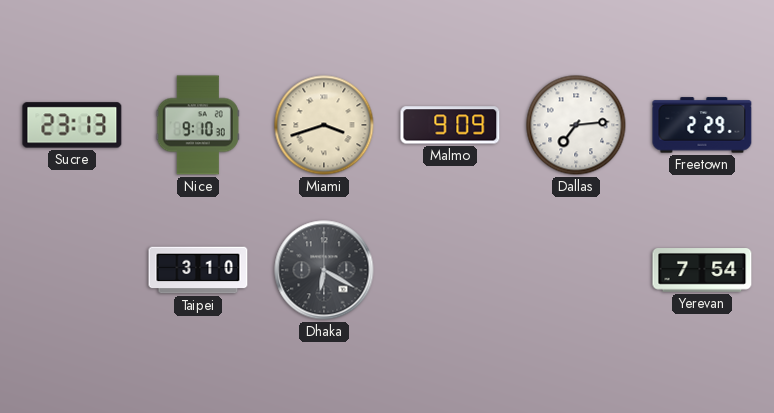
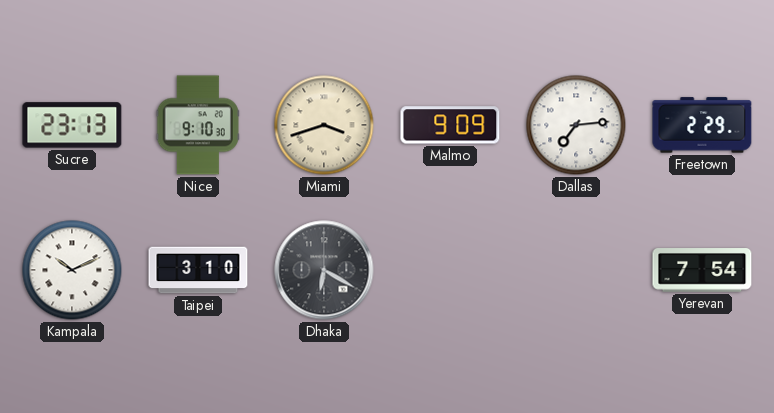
Kampala: none -> 10:11 (72, 270)
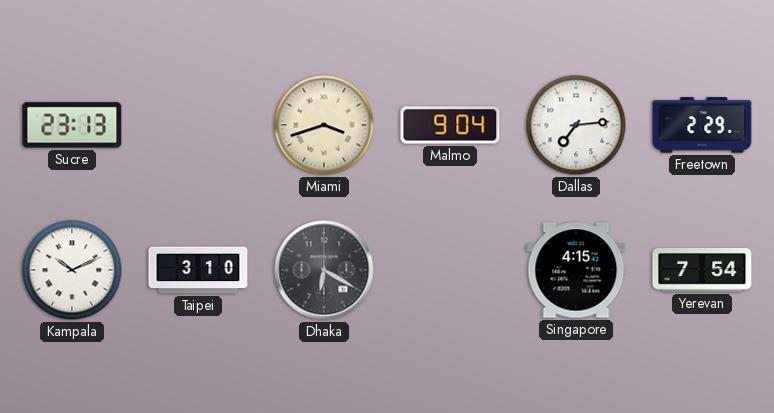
Nice: 9:10 -> none (198, 125)
Malmo: 9:09 -> 9:04 (450, 125)
Singapore: none -> 4:15 (576, 270)
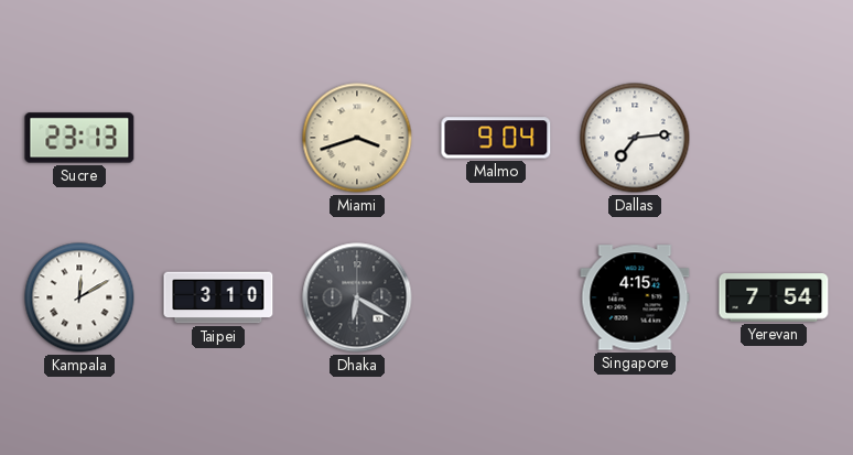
Freetown: 2:29 -> none (702, 125)
Kampala: 10:11 -> 12:10 (79, 297)
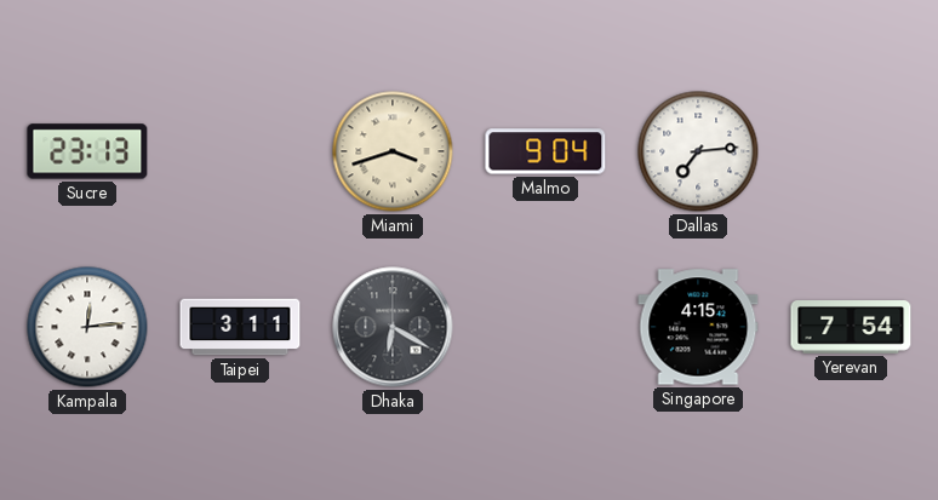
Kampala: 12:10 -> 12:14 (87, 327)
Taipei: 3:10 -> 3:11 (240, 327)
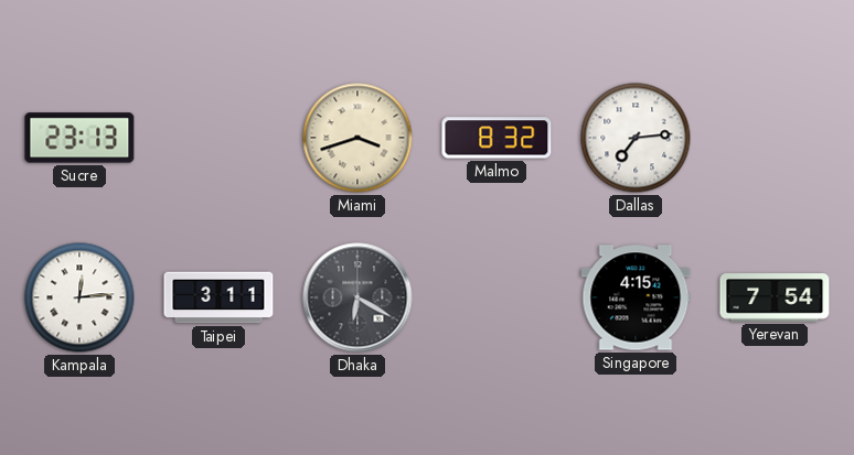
Malmo: 9:04 -> 8:32 (497, 138)
